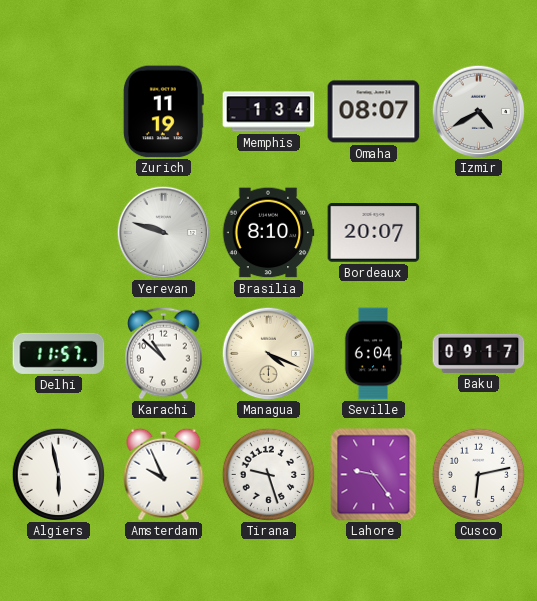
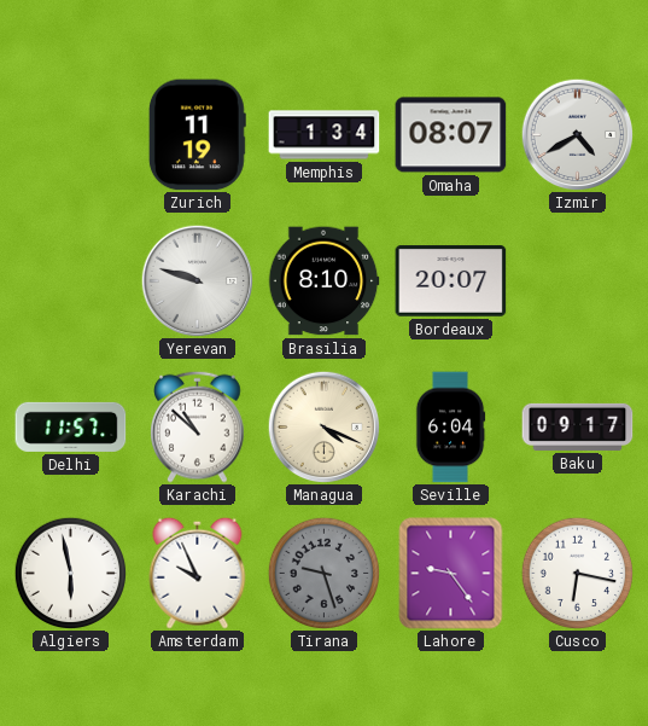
Tirana dial: white -> grey (323, 573)
Cusco: 6:13 -> 6:17 (577, 573)
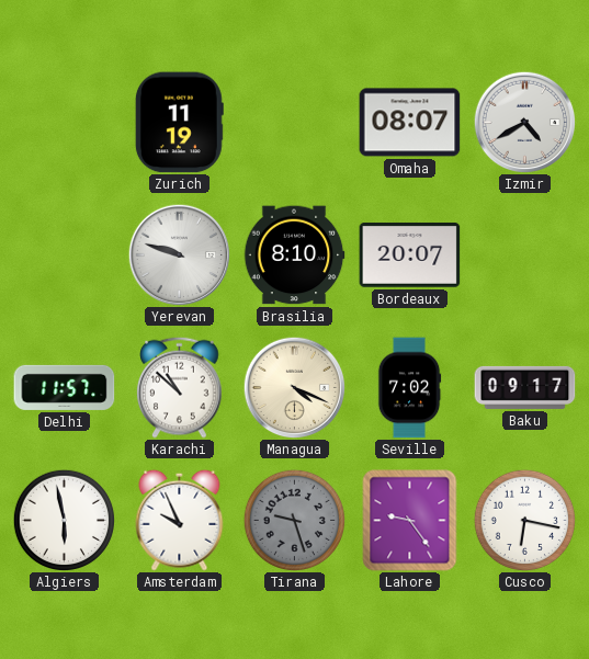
Memphis: 1:34 -> none (325, 135)
Seville: 6:04 -> 7:02 (409, 388)
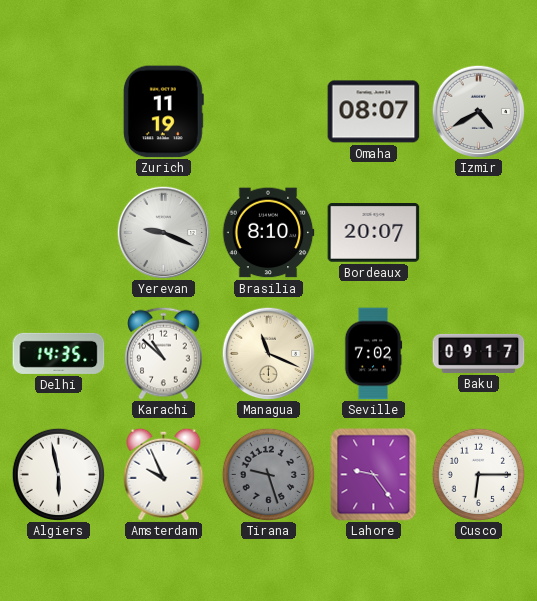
Yerevan: 9:48 -> 9:19 (163, 232)
Delhi: 11:57 -> 14:35 (59, 353)
Managua: 4:19 -> 11:19 (268, 353)
Cusco: 6:17 -> 6:15 (478, 474)
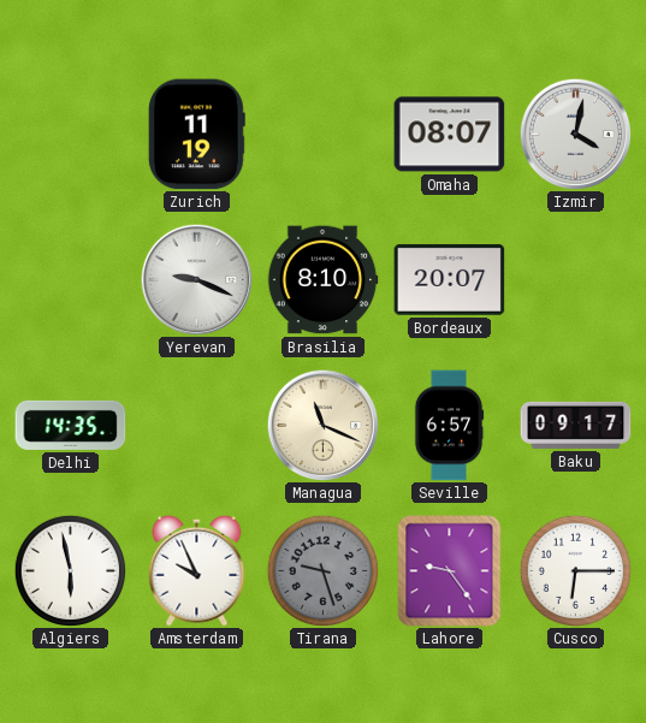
Izmir: 4:40 -> 4:02 (575, 134)
Karachi: 10:52 -> none (164, 353)
Seville: 7:02 -> 6:57 (449, 426)
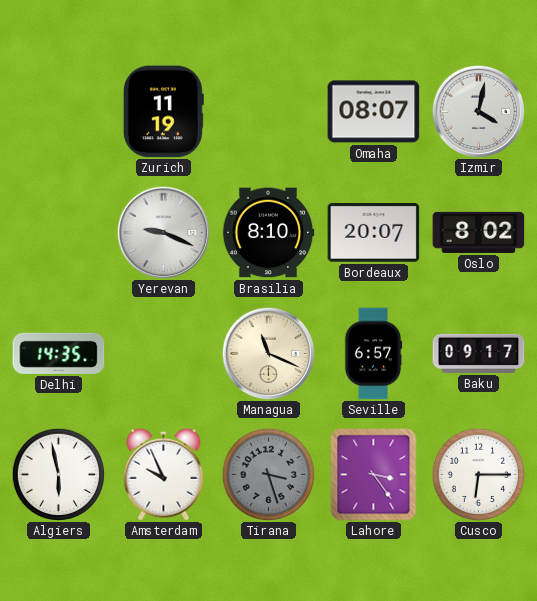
Oslo: none -> 8:02 (479, 232)
Tirana: 9:27 -> 3:27 (268, 474)
Lahore: 9:24 -> 3:24 (374, 475)
